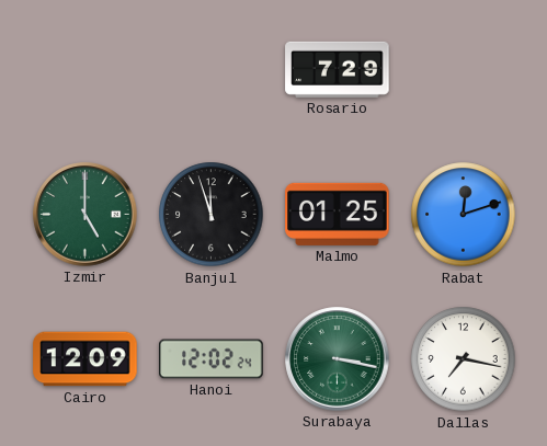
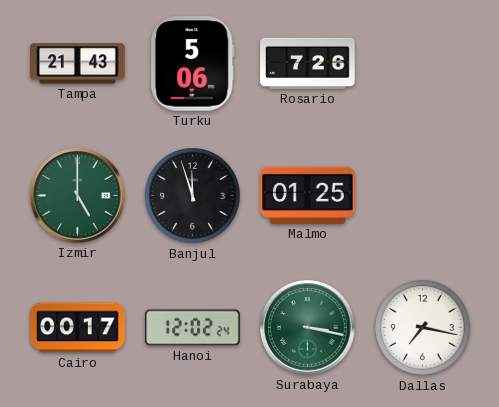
Tampa: none -> 21:43 (78, 64)
Turku: none -> 5:06 (192, 64)
Rosario: 7:29 -> 7:26 (308, 63)
Rabat: 12:12 -> none (464, 215)
Cairo: 12:09 -> 00:17 (78, 328)
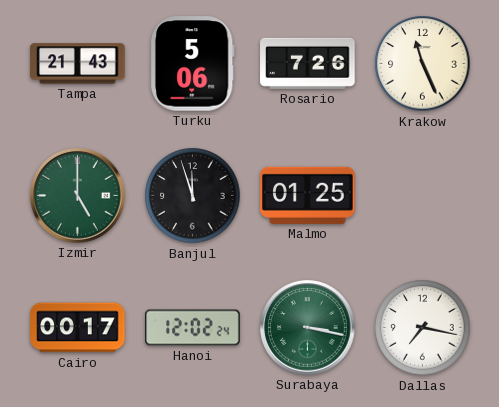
Krakow: none -> 11:26 (423, 64)
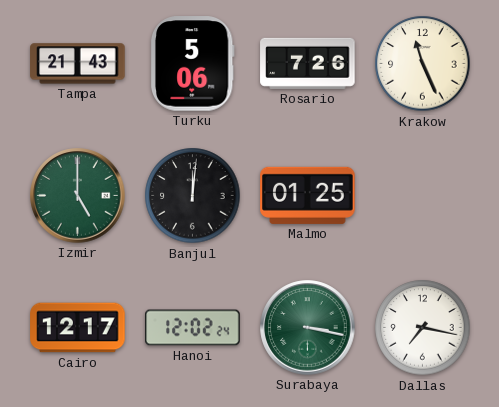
Banjul: 11:57 -> 12:01 (193, 196)
Cairo: 00:17 -> 12:17 (78, 328)
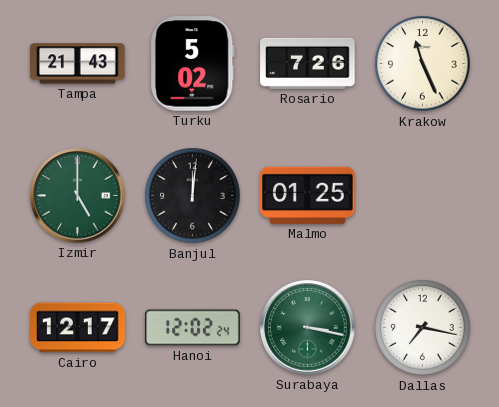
Turku: 5:06 -> 5:02 (192, 64)
